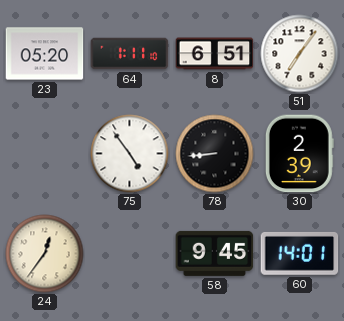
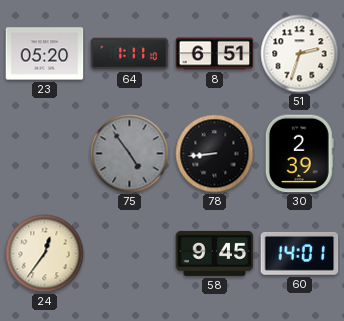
51: 7:06 -> 2:33 (300, 54)
75 dial: white -> grey (130, 154)
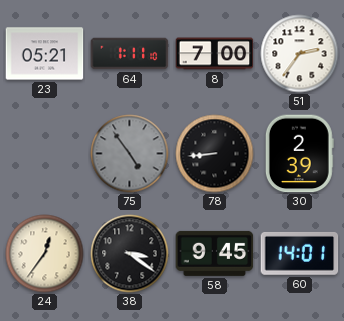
23: 05:20 -> 05:21 (45, 54)
8: 6:51 -> 7:00 (215, 54)
51: 2:33 -> 2:36 (300, 54)
38: none -> 3:21 (130, 254)
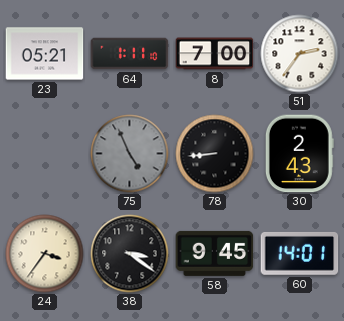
75: 4:54 -> 4:56 (130, 154)
30: 2:39 -> 2:43 (299, 154)
24: 12:36 -> 3:36 (45, 254)
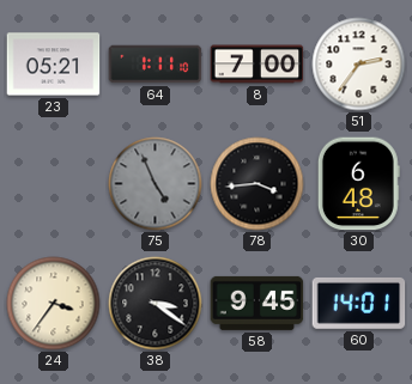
78: 8:44 -> 3:44 (257, 184)
30: 2:43 -> 6:48 (358, 184)
